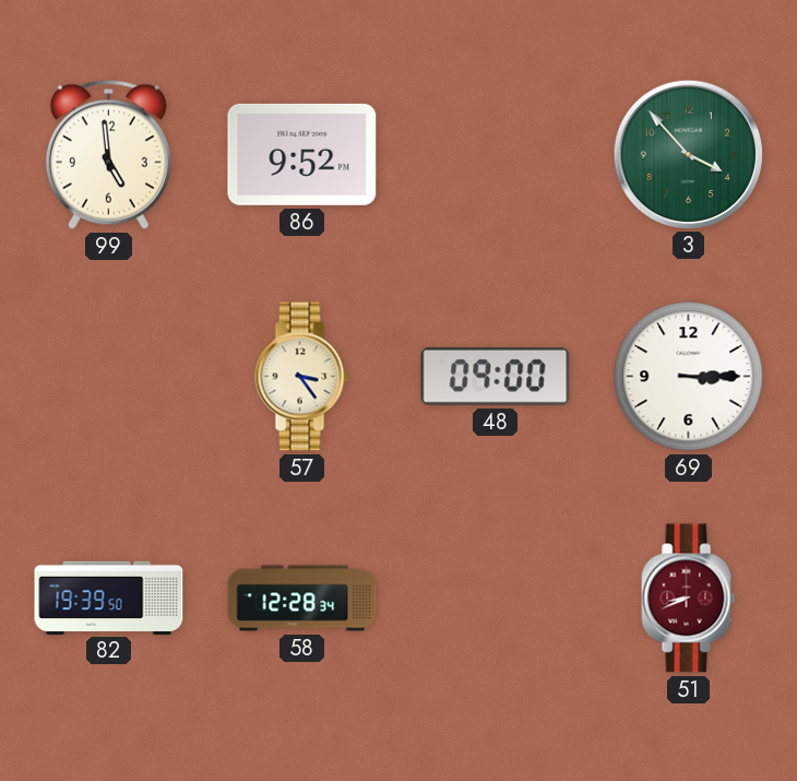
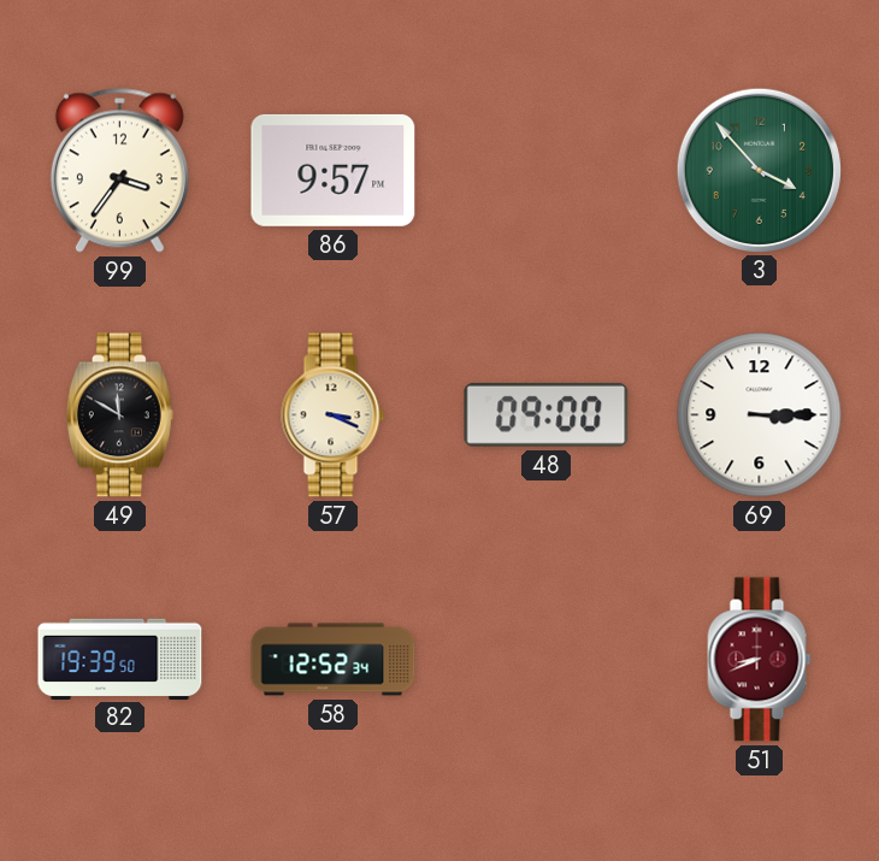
99: 4:59 -> 3:36 (119, 170)
86: 9:52 -> 9:57 (334, 170)
49: none -> 11:50 (119, 415)
57: 3:24 -> 3:19 (334, 415)
58: 12:28 -> 12:52 (334, 660)
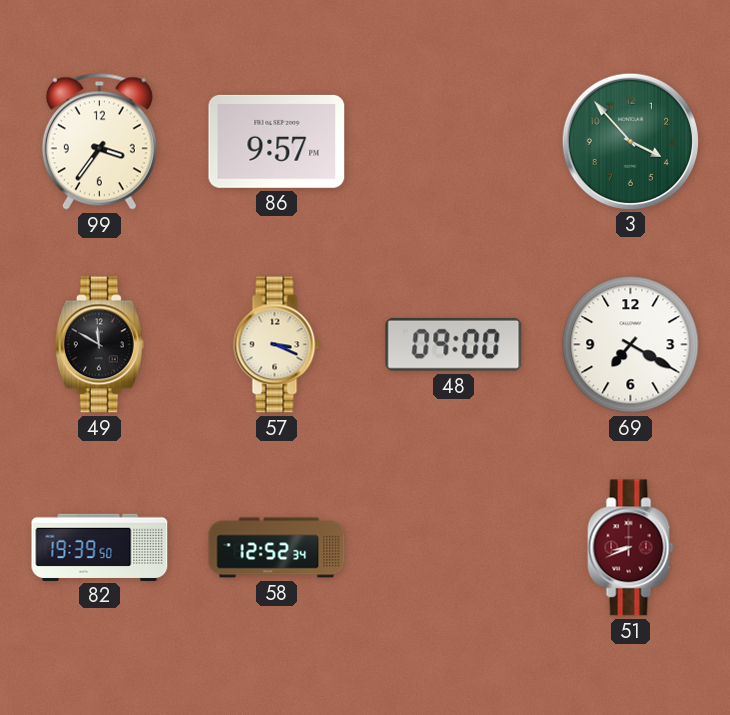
69: 3:15 -> 7:20 (631, 345)
